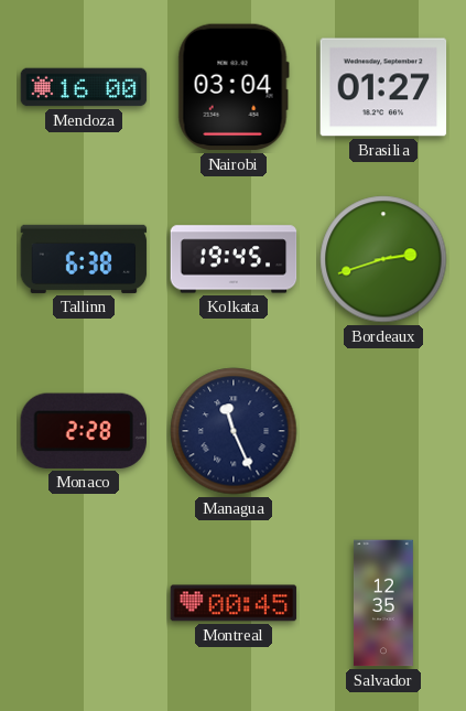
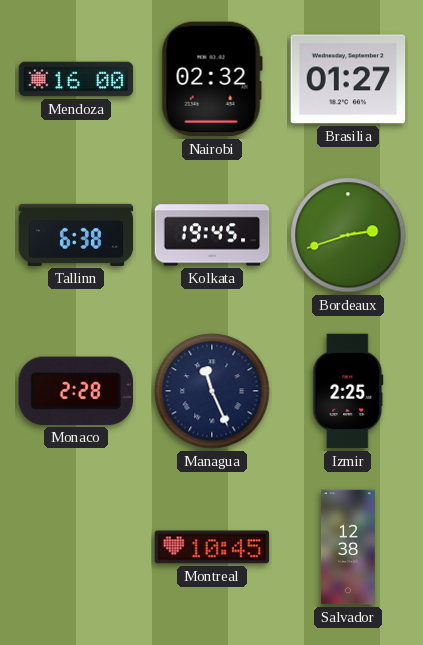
Nairobi: 03:04 -> 02:32 (212, 79)
Izmir: none -> 2:25 (348, 391)
Montreal: 00:45 -> 10:45 (212, 547)
Salvador: 12:35 -> 12:38 (348, 547)
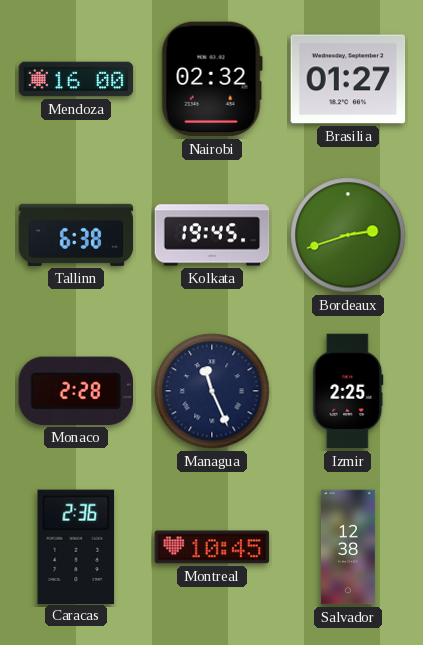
Caracas: none -> 2:36 (76, 546)
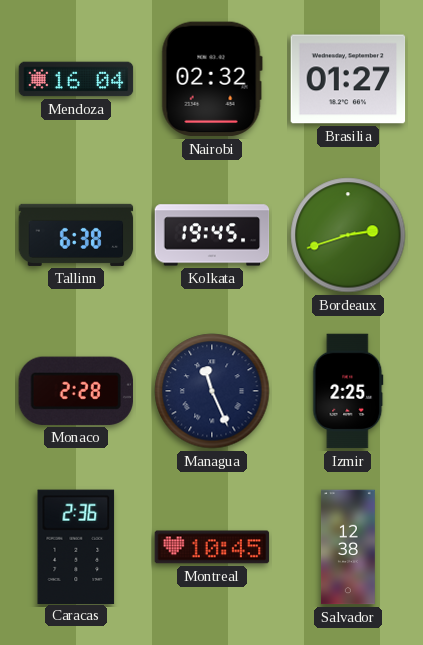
Mendoza: 16:00 -> 16:04 (76, 79)
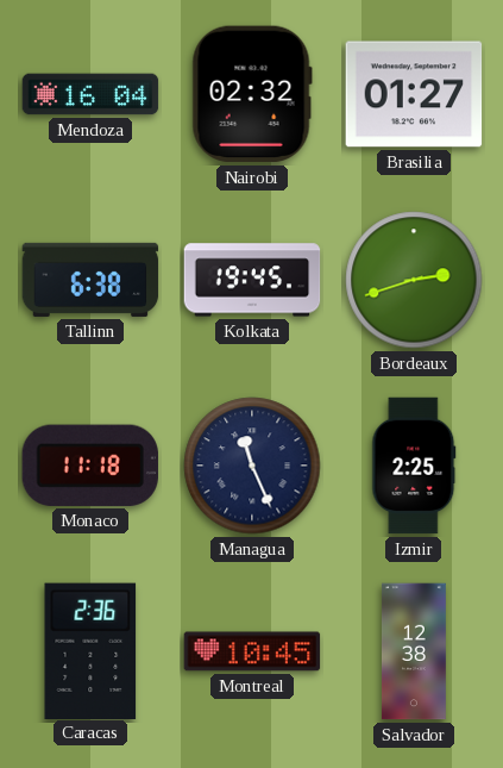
Monaco: 2:28 -> 11:18 (90, 466)
